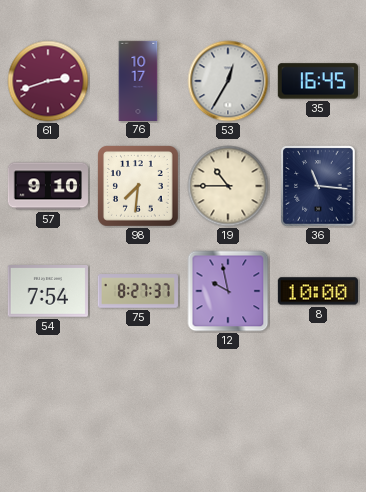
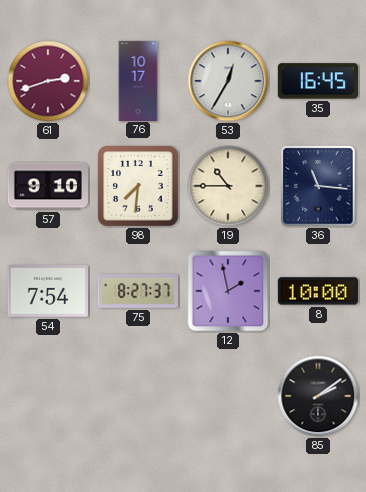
12: 9:58 -> 1:58 (228, 291)
85: none -> 2:09 (318, 396)
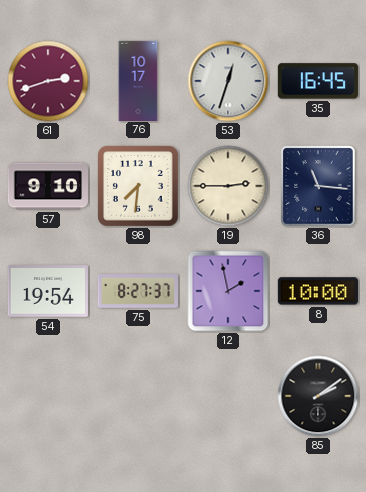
53: 12:35 -> 12:33 (228, 81)
19: 10:45 -> 2:45 (228, 186)
54: 7:54 -> 19:54 (48, 292)
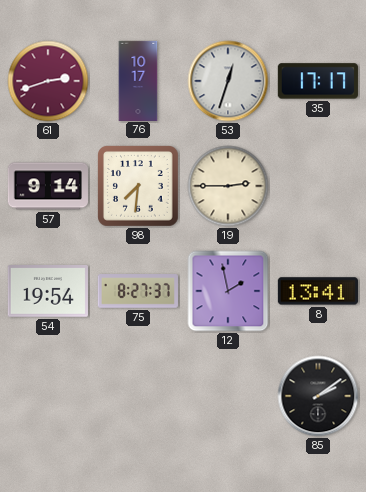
35: 16:45 -> 17:17 (318, 81)
57: 9:10 -> 9:14 (48, 186)
36: 11:16 -> none (318, 186)
8: 10:00 -> 13:41 (318, 291)
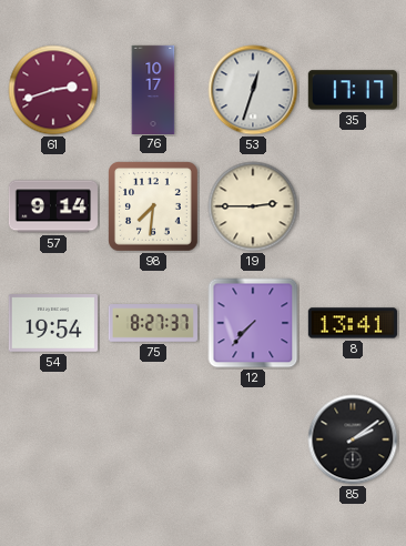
12: 1:58 -> 7:37 (253, 323)
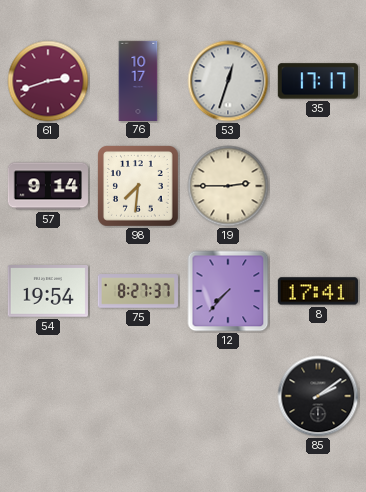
8: 13:41 -> 17:41 (318, 291)
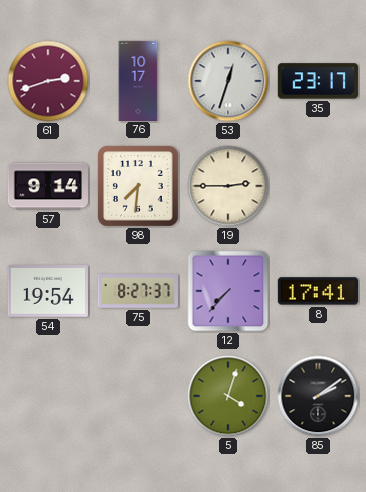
35: 17:17 -> 23:17 (318, 81)
5: none -> 4:03 (228, 396)
